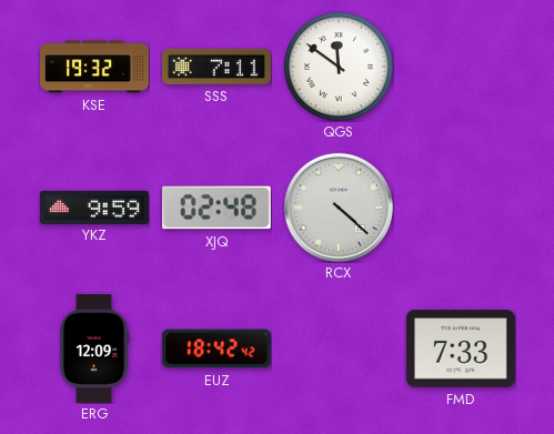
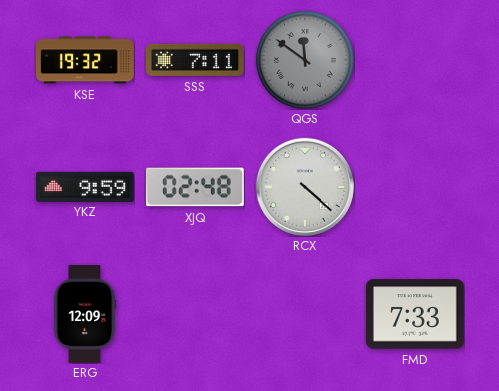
QGS dial: white -> grey (305, 60)
EUZ: 18:42 -> none (216, 349)
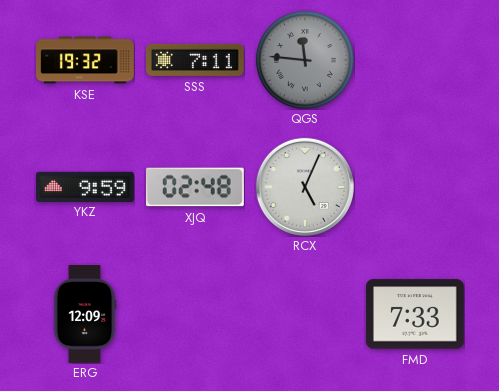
QGS: 11:51 -> 11:46 (305, 60)
RCX: 4:22 -> 5:04 (305, 187)
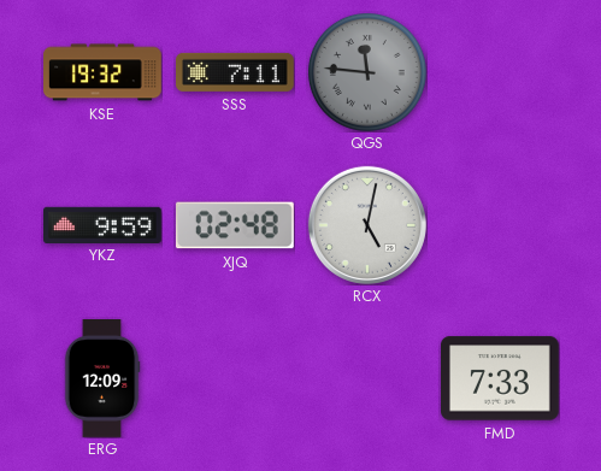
RCX: 5:04 -> 5:02 (367, 225)
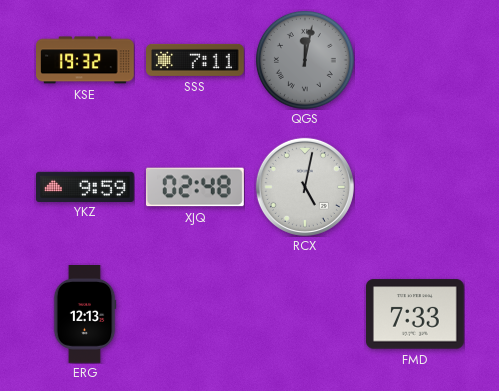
QGS: 11:46 -> 12:02 (305, 60)
ERG: 12:09 -> 12:13 (85, 315)
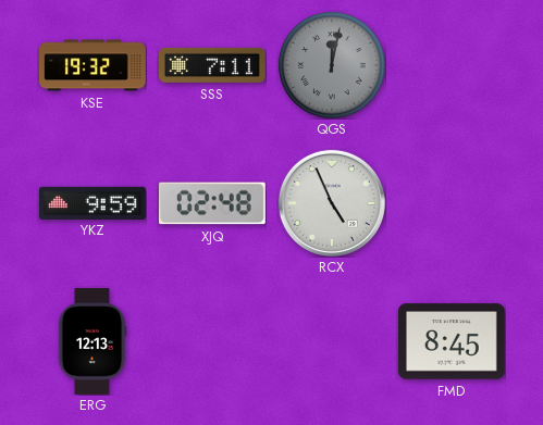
RCX: 5:02 -> 4:56 (332, 203)
FMD: 7:33 -> 8:45 (453, 341)
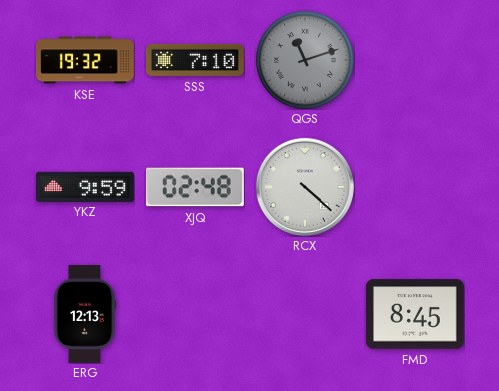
SSS: 7:11 -> 7:10 (196, 60)
QGS: 12:02 -> 11:12 (305, 60)
RCX: 4:56 -> 4:22 (305, 187)
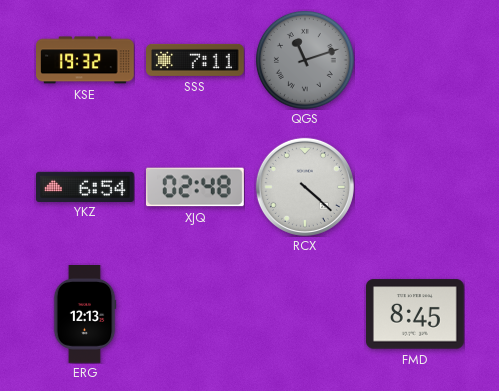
SSS: 7:10 -> 7:11 (196, 60)
YKZ: 9:59 -> 6:54 (86, 186)
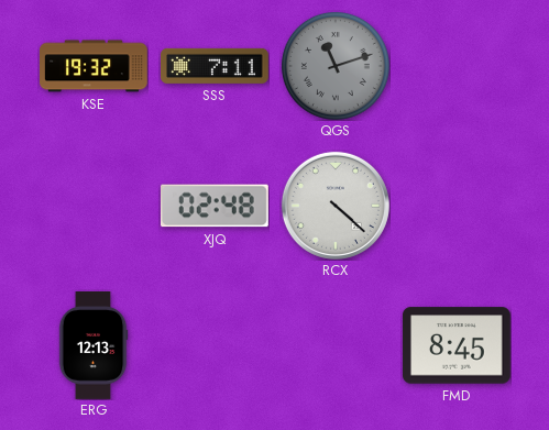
YKZ: 6:54 -> none (86, 186)
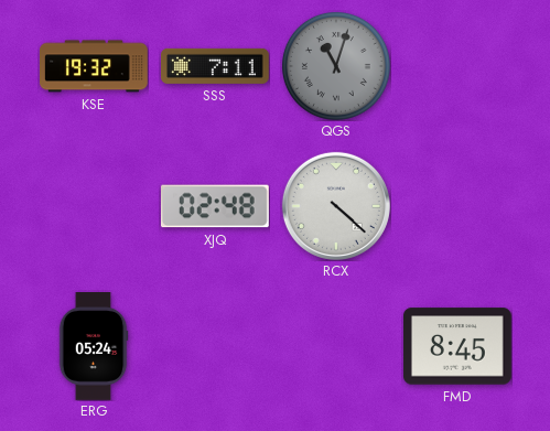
QGS: 11:12 -> 11:03 (336, 66)
ERG: 12:13 -> 05:24 (94, 347)
